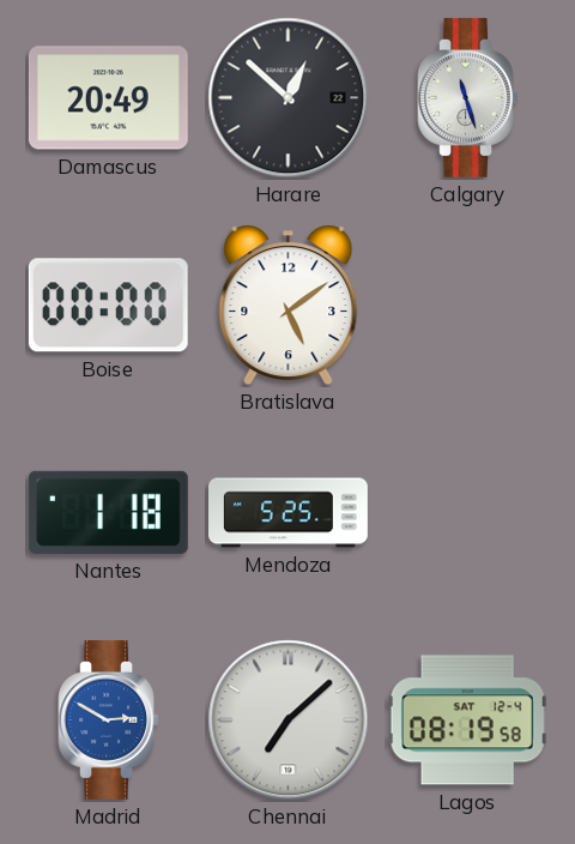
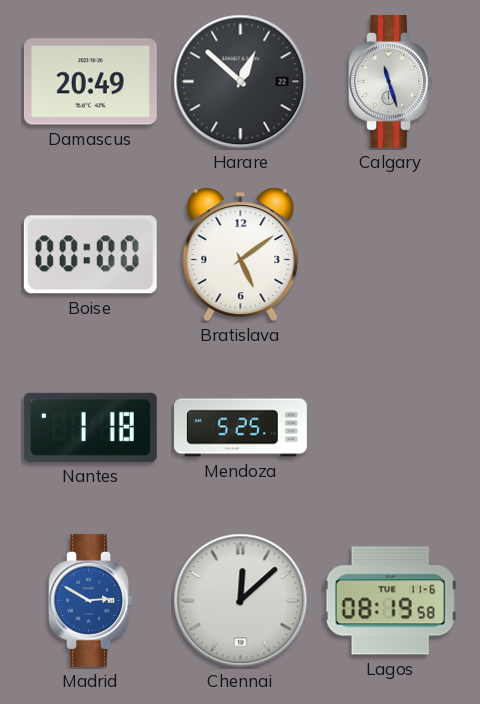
Chennai: 7:08 -> 12:08 (241, 601)
Lagos date: SAT 12-4 -> TUE 11-6 (390, 601)
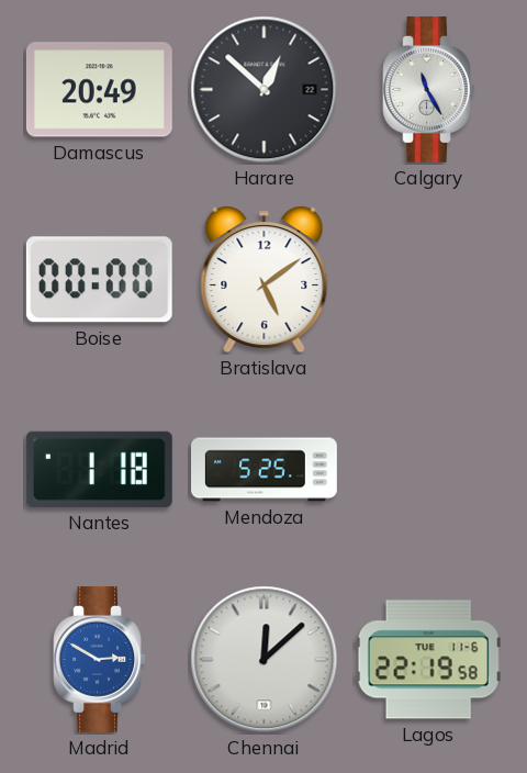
Calgary: 11:27 -> 11:25 (428, 89)
Lagos: 08:19 -> 22:19 (428, 660)
